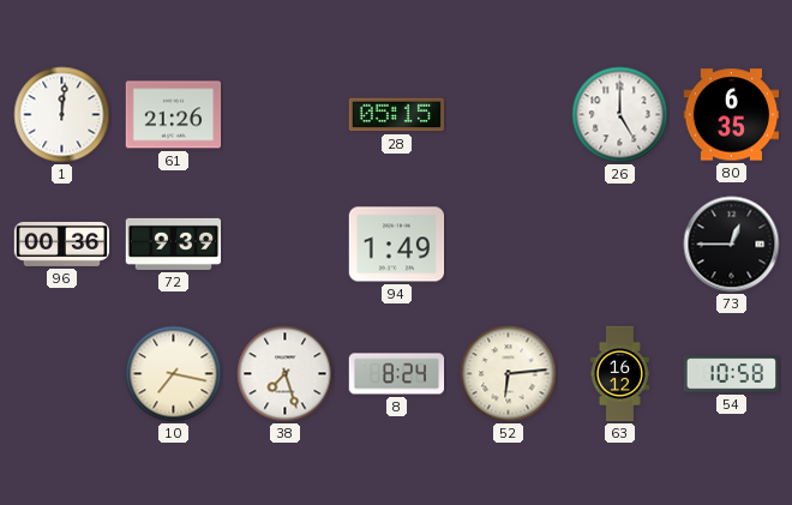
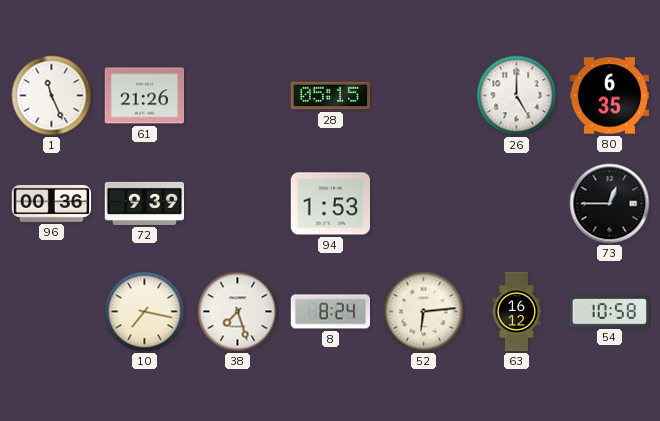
1: 12:01 -> 11:26 (52, 96)
94: 1:49 -> 1:53 (331, 204)
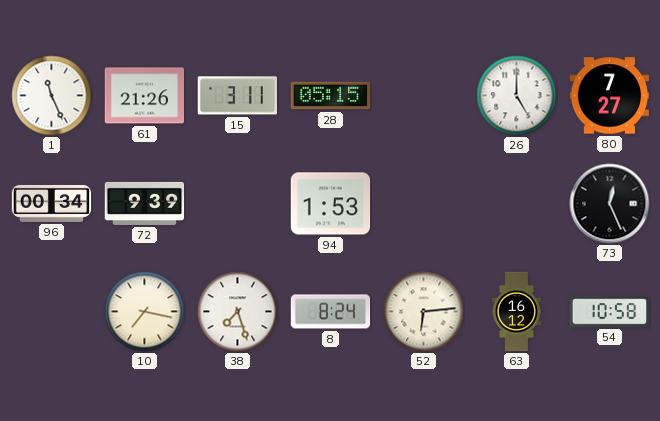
15: none -> 3:11 (237, 96)
80: 6:35 -> 7:27 (610, 96)
96: 00:36 -> 00:34 (52, 203)
73: 12:45 -> 12:26 (610, 204)
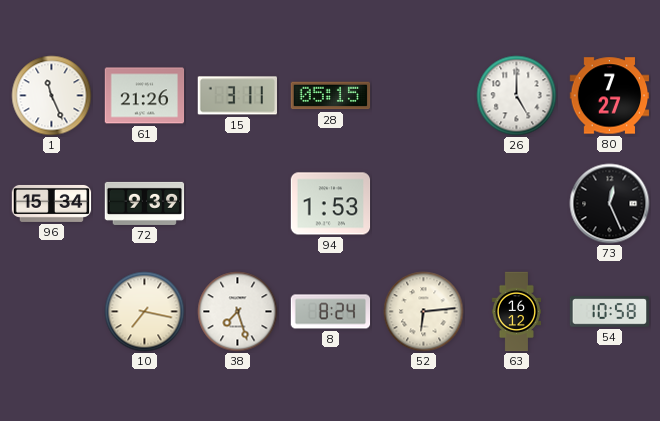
96: 00:34 -> 15:34 (52, 203)
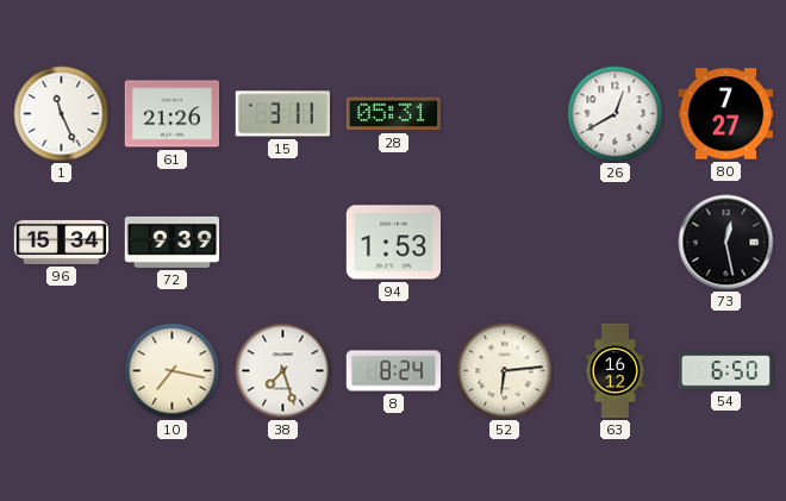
28: 05:15 -> 05:31 (394, 114)
26: 5:00 -> 12:40 (616, 114)
73: 12:26 -> 12:28 (726, 243)
54: 10:58 -> 6:50 (726, 371)
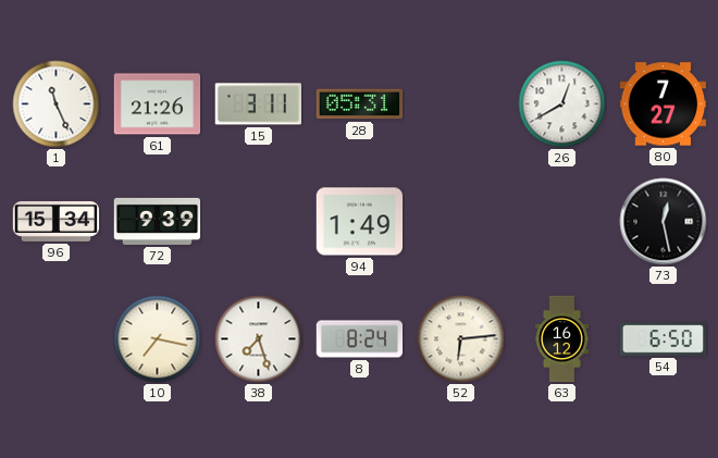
94: 1:53 -> 1:49 (360, 222)
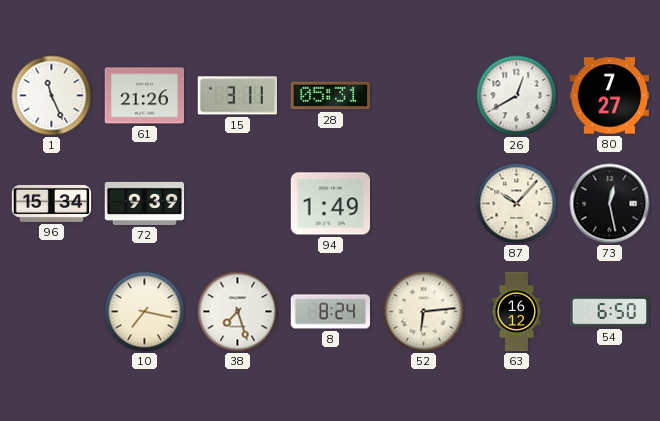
87: none -> 10:07 (517, 204)
